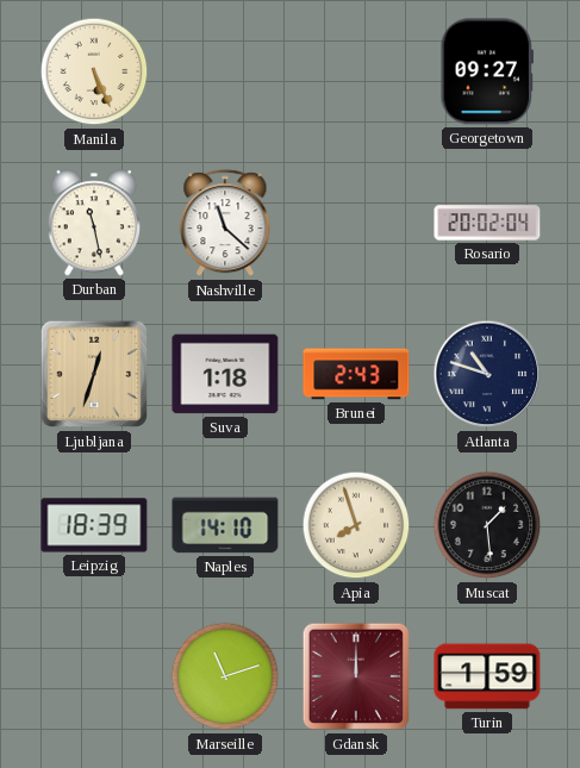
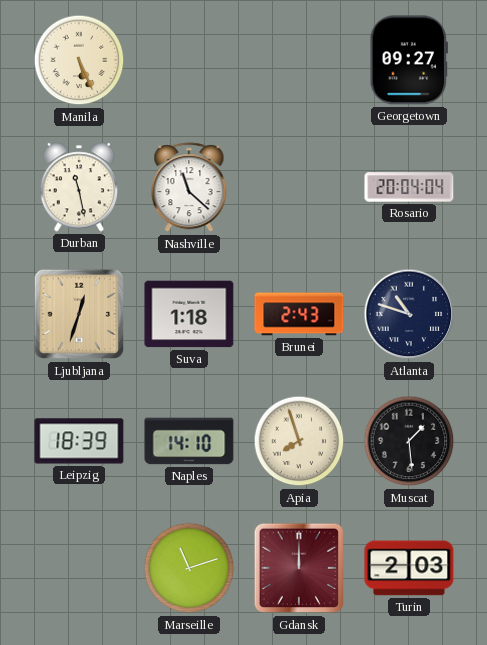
Rosario: 20:02 -> 20:04 (409, 187)
Turin: 1:59 -> 2:03 (409, 568)
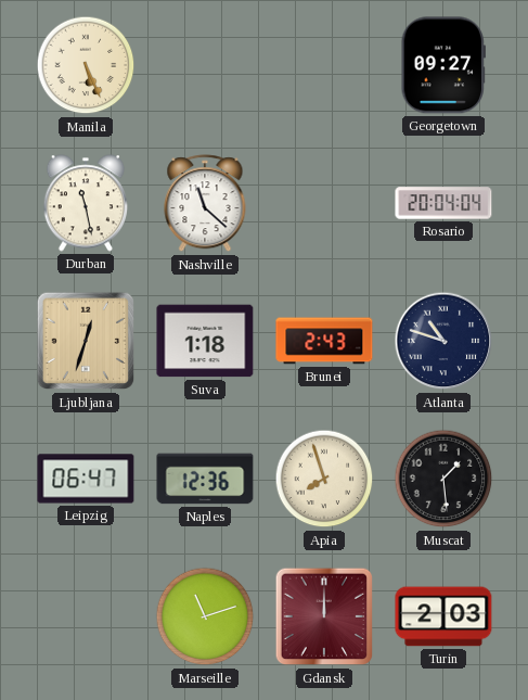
Leipzig: 18:39 -> 06:47 (86, 479)
Naples: 14:10 -> 12:36 (205, 479)
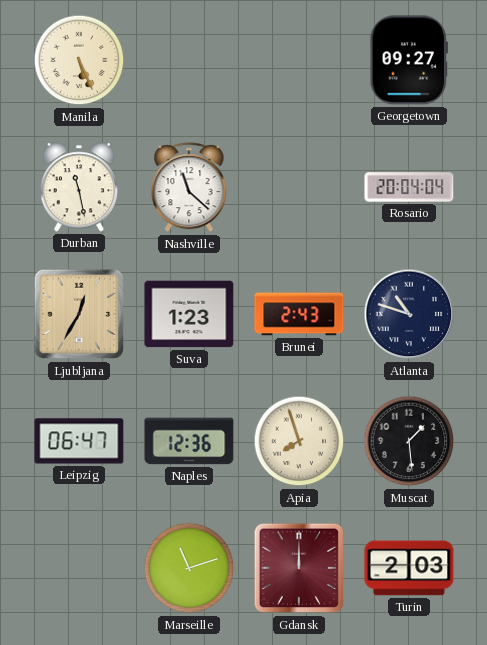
Ljubljana: 12:33 -> 12:35 (79, 314)
Suva: 1:18 -> 1:23 (189, 314)
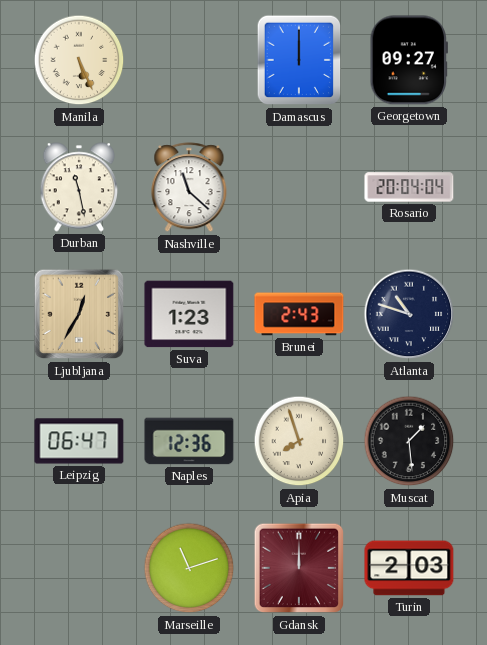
Damascus: none -> 12:00 (299, 60)
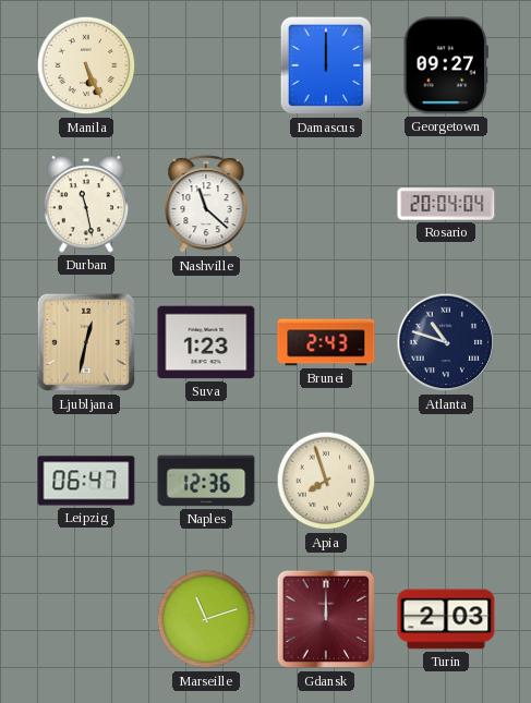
Ljubljana: 12:35 -> 12:32 (86, 342)
Muscat: 1:29 -> none (409, 441)
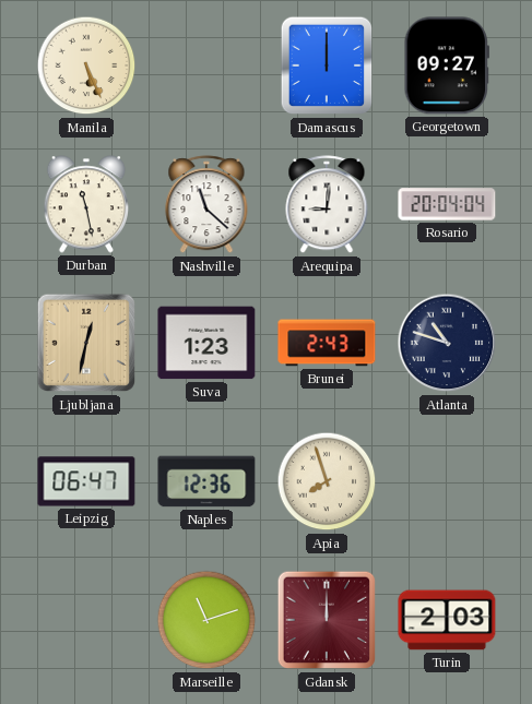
Arequipa: none -> 9:01 (327, 205)
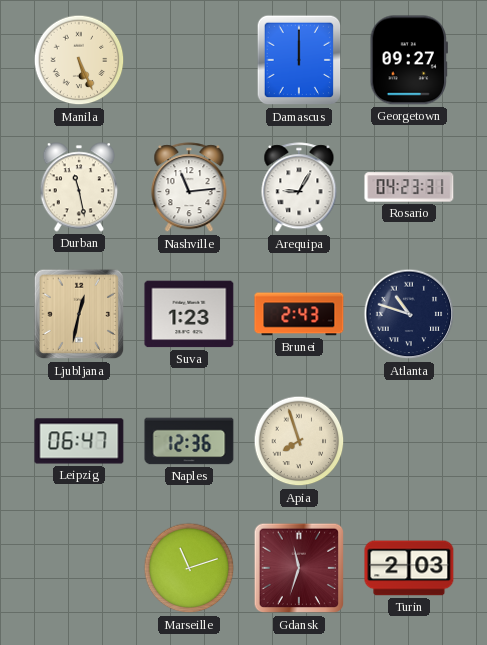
Nashville: 11:22 -> 11:14 (189, 188)
Arequipa: 9:01 -> 9:05 (299, 188)
Rosario: 20:04 -> 04:23 (409, 187)
Gdansk: 12:00 -> 11:33 (299, 568)
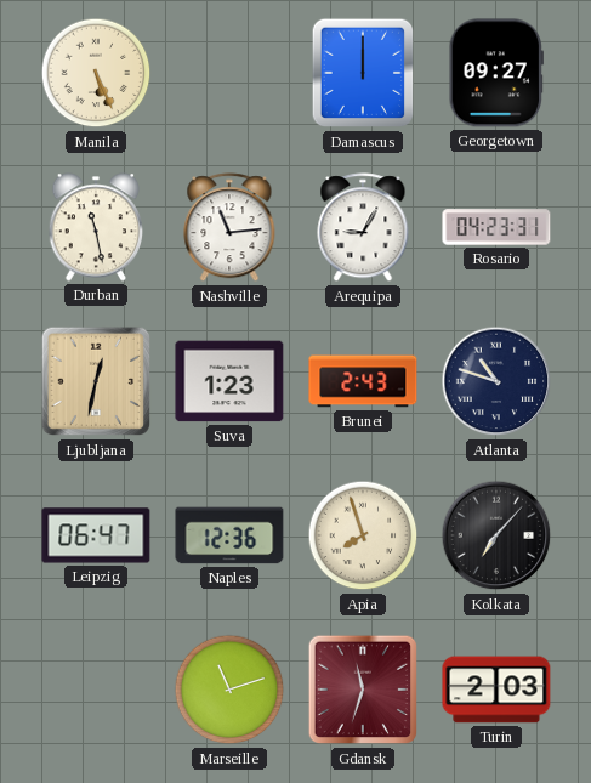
Kolkata: none -> 7:07 (496, 535)
